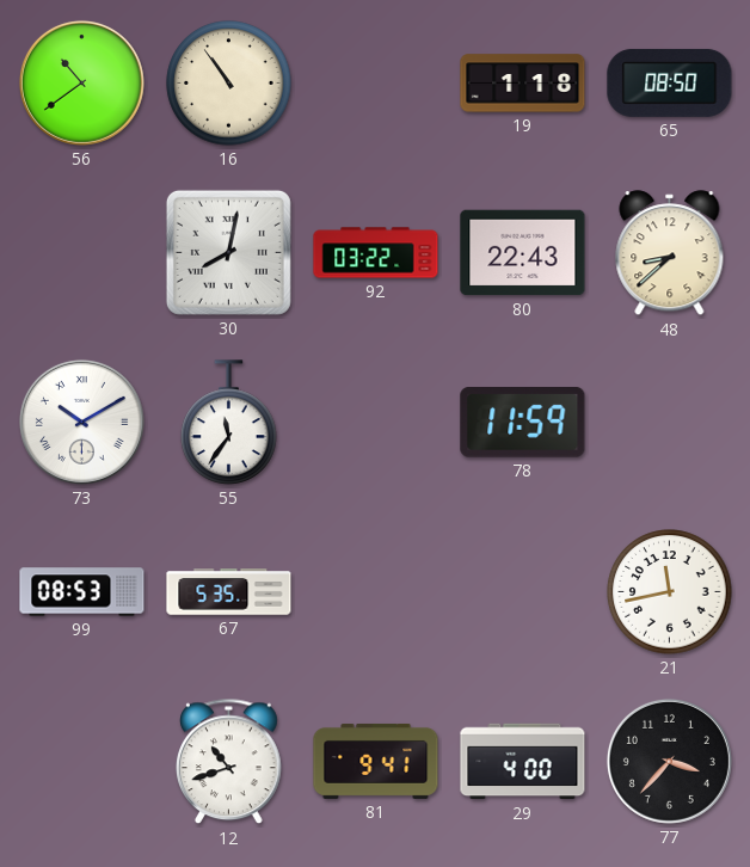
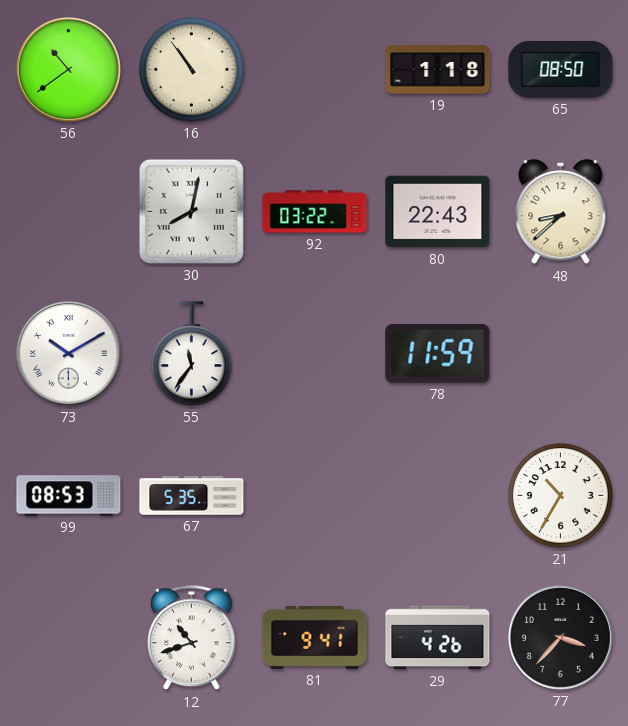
21: 11:43 -> 10:35 (561, 496)
29: 4:00 -> 4:26 (438, 638)
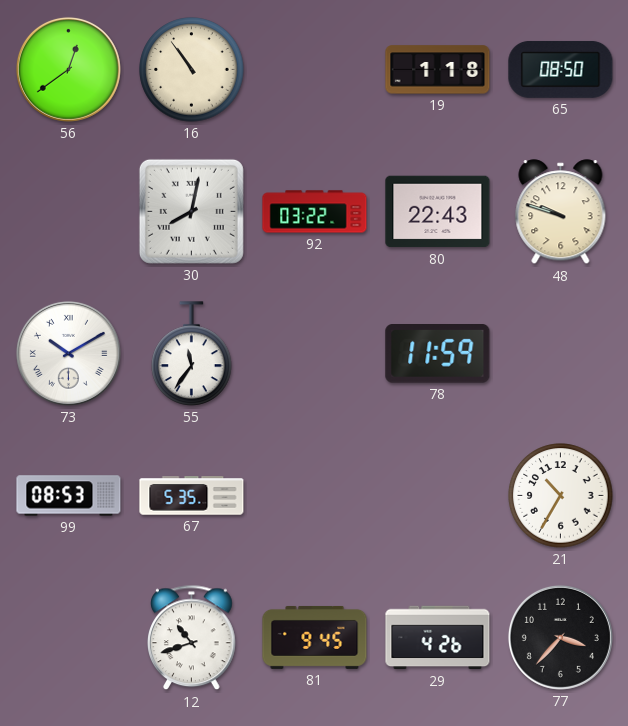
56: 10:39 -> 12:39 (68, 69)
48: 8:38 -> 9:48 (561, 212)
81: 9:41 -> 9:45 (315, 637)
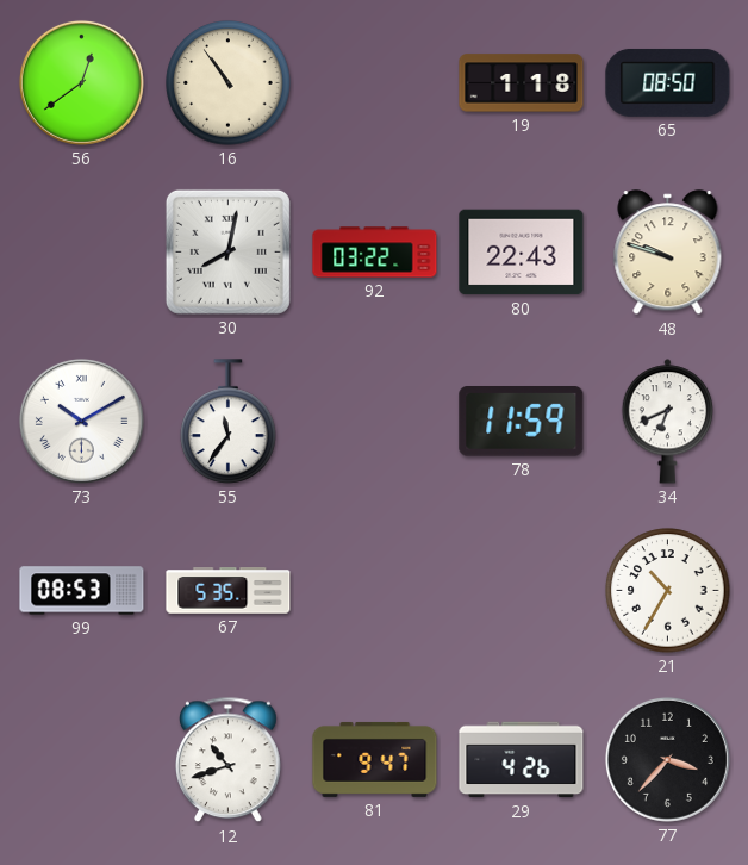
34: none -> 6:41 (668, 422)
81: 9:45 -> 9:47 (375, 759)
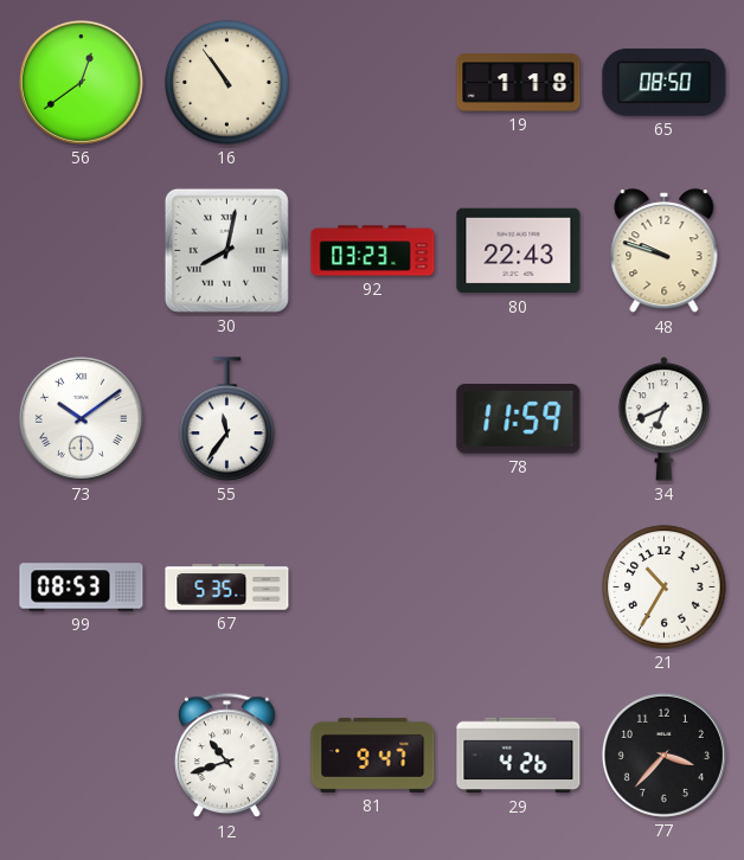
92: 03:22 -> 03:23 (373, 251)
73: 10:10 -> 10:09 (81, 418)
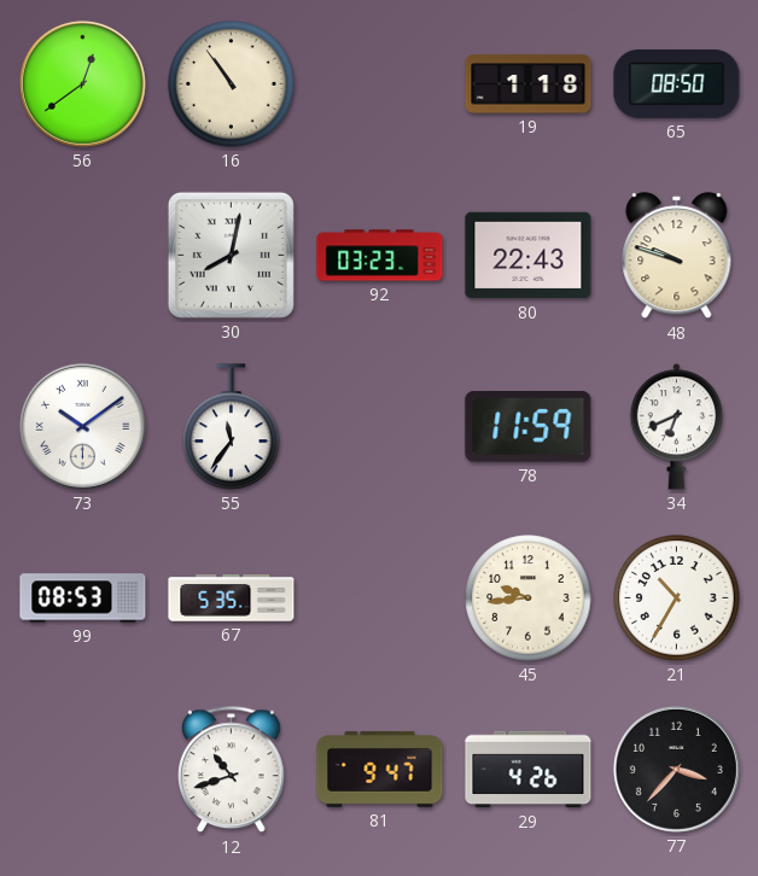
45: none -> 9:44 (529, 598)
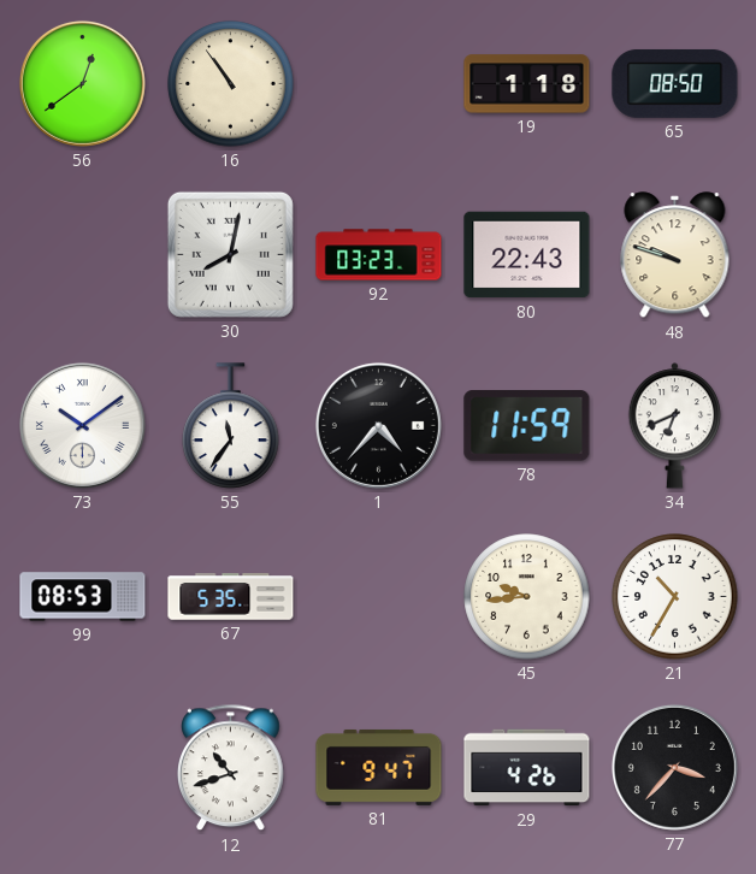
1: none -> 4:37 (378, 425)
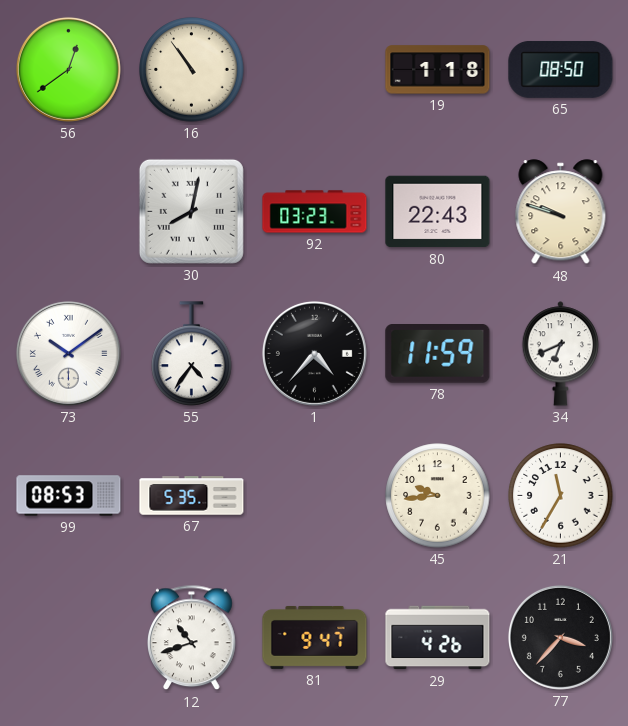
55: 11:36 -> 4:36 (192, 354)
21: 10:35 -> 11:35 (561, 496)
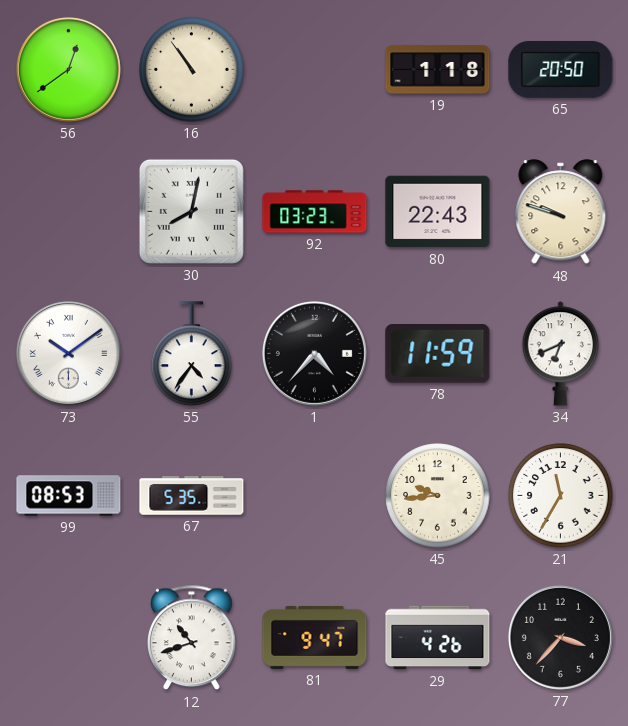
65: 08:50 -> 20:50 (561, 69)
